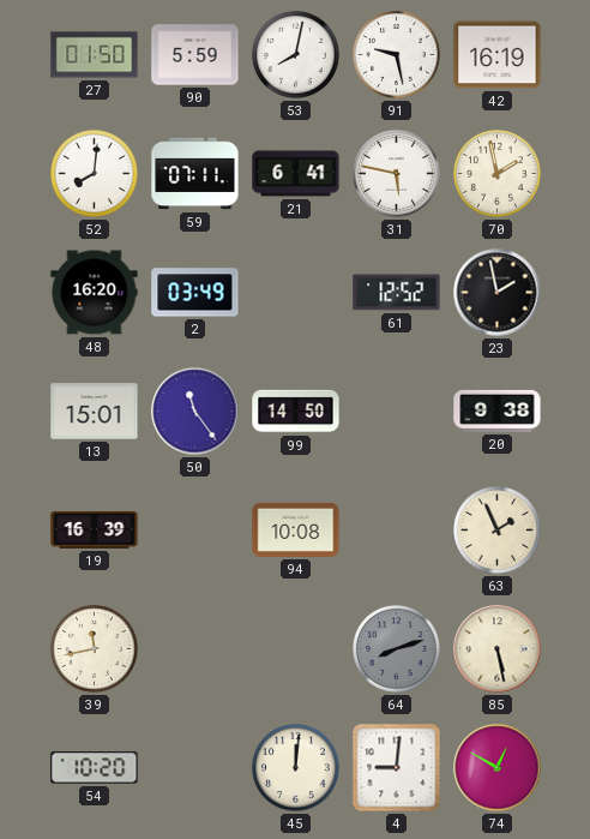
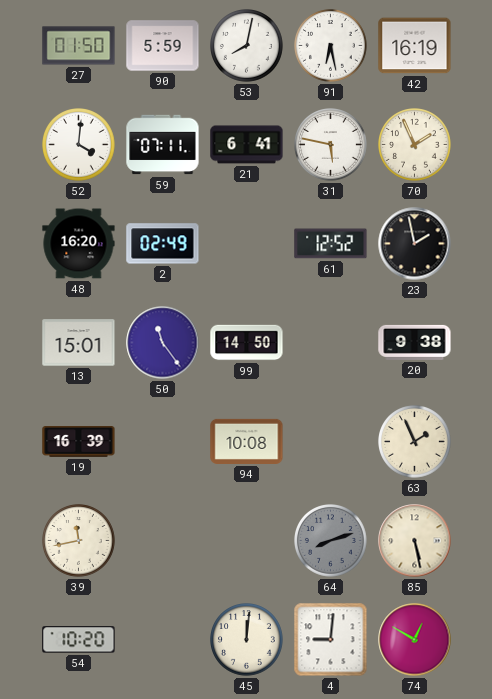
91: 9:28 -> 6:28 (331, 46)
52: 8:01 -> 4:01 (79, 145)
70: 1:58 -> 1:56 (415, 145)
2: 03:49 -> 02:49 (163, 244)
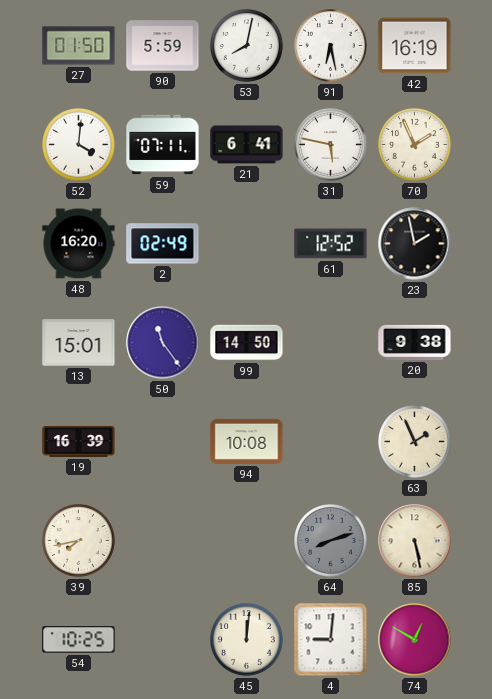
39: 11:43 -> 7:43 (79, 541)
54: 10:20 -> 10:25 (79, 640)
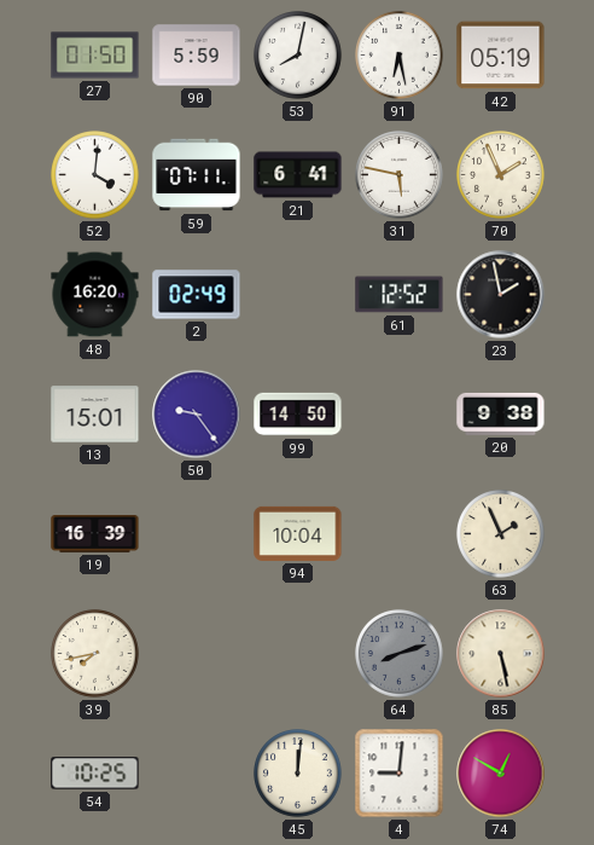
42: 16:19 -> 05:19 (501, 56)
50: 11:24 -> 9:24 (197, 415)
94: 10:08 -> 10:04 (298, 533)
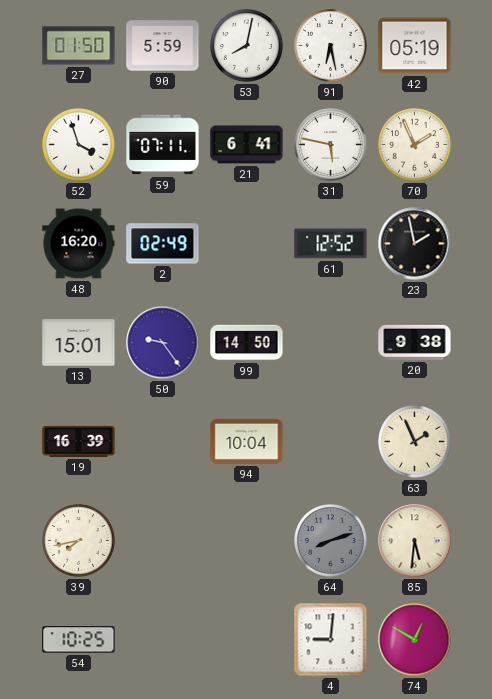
52: 4:01 -> 3:57 (79, 145)
85: 5:28 -> 5:31 (415, 541)
45: 12:01 -> none (298, 774)
